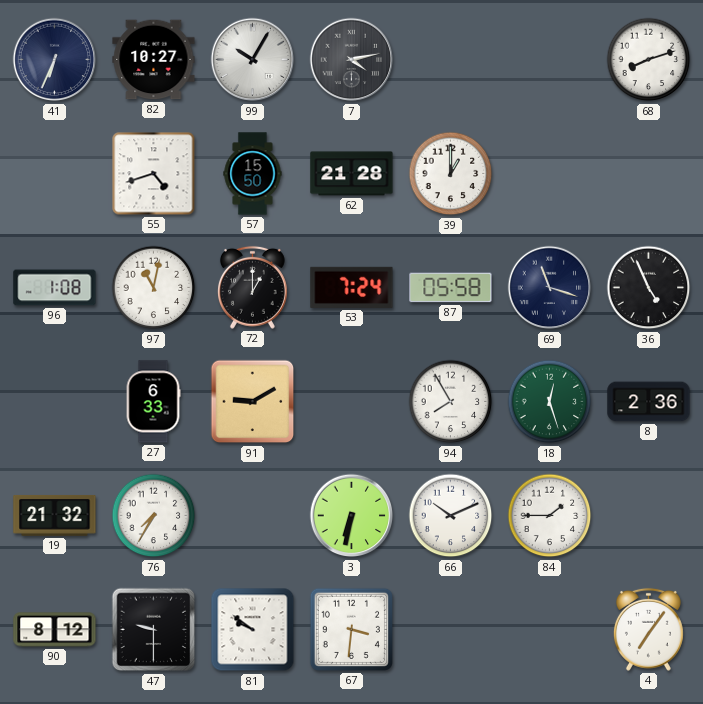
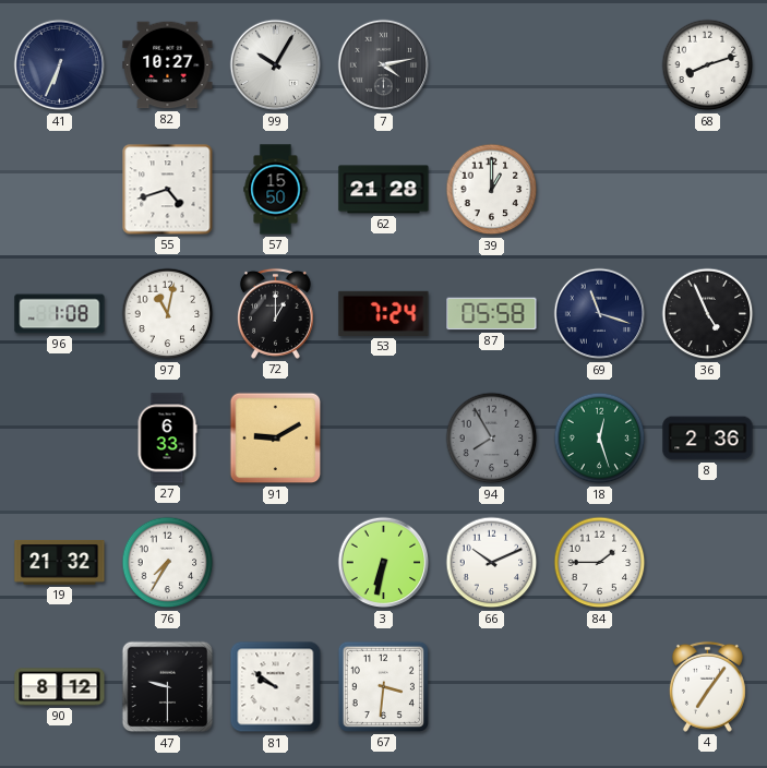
94 dial: white -> grey (492, 439)
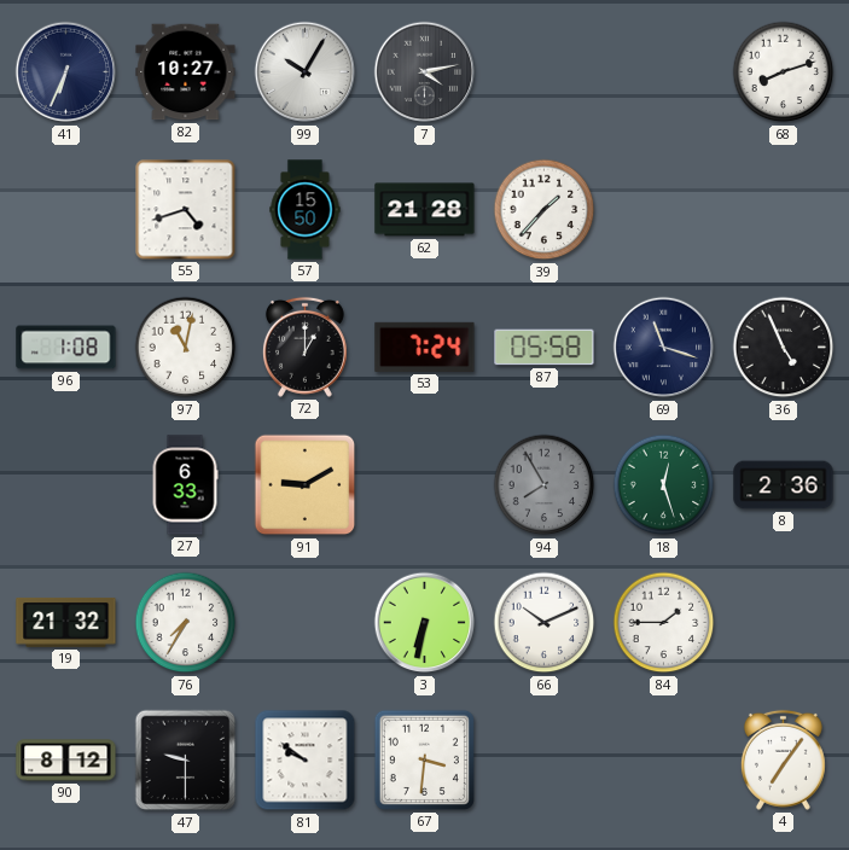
39: 1:00 -> 1:37 (545, 210)
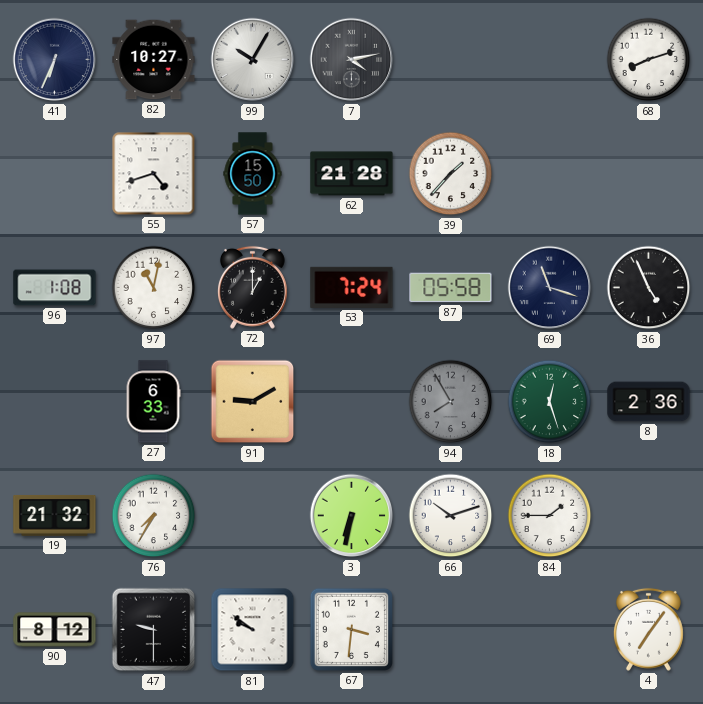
66: 10:11 -> 10:12 (451, 516)
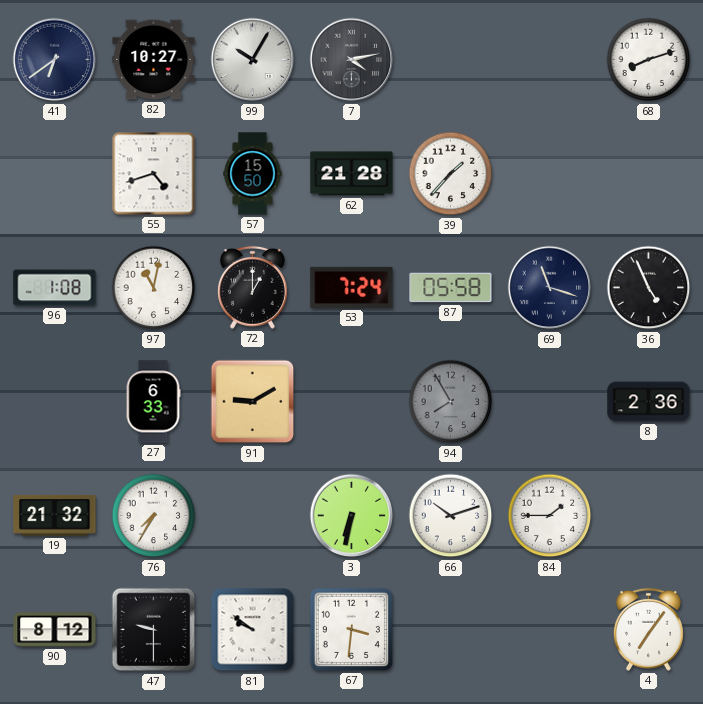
41: 6:34 -> 6:39 (55, 60)
18: 12:27 -> none (550, 402)
